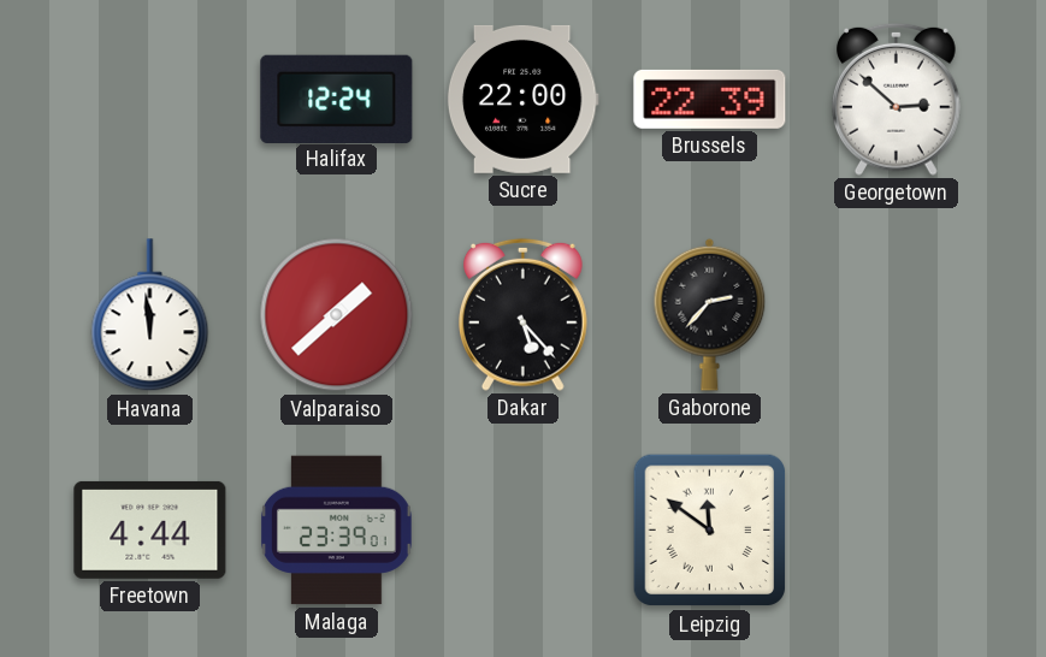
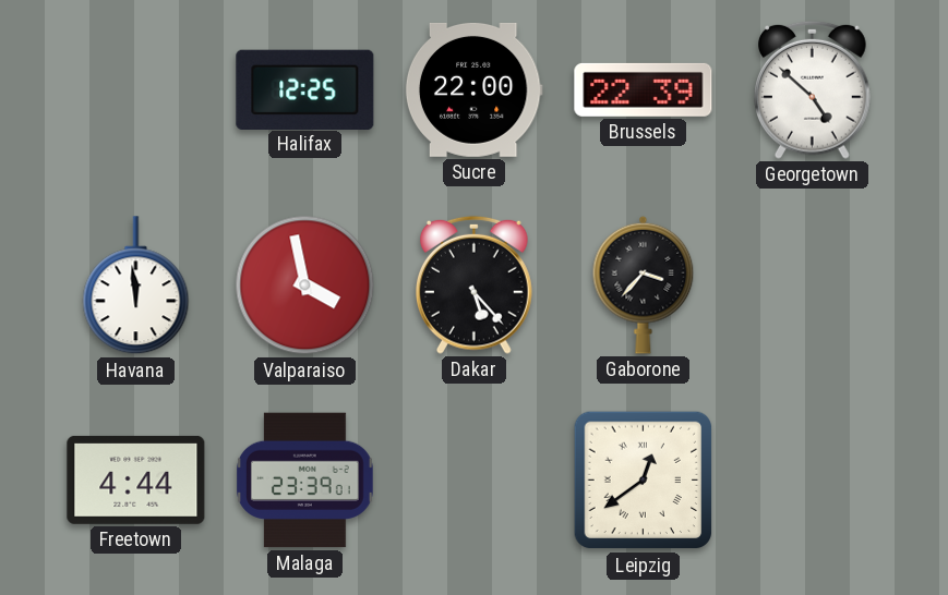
Halifax: 12:24 -> 12:25 (305, 89)
Georgetown: 2:52 -> 4:52 (813, 89)
Valparaiso: 1:38 -> 3:58 (305, 286)
Gaborone: 2:37 -> 3:37 (644, 284)
Leipzig: 11:51 -> 12:39 (644, 481)
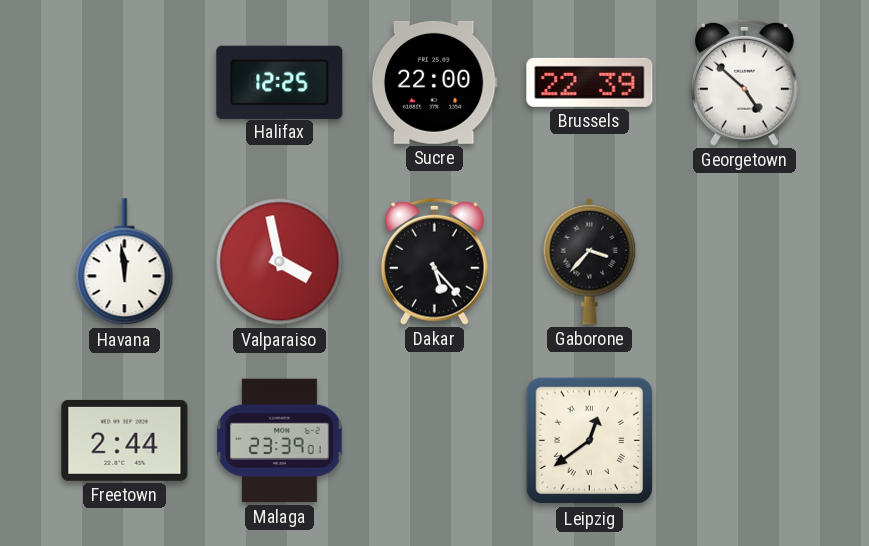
Freetown: 4:44 -> 2:44 (125, 440)
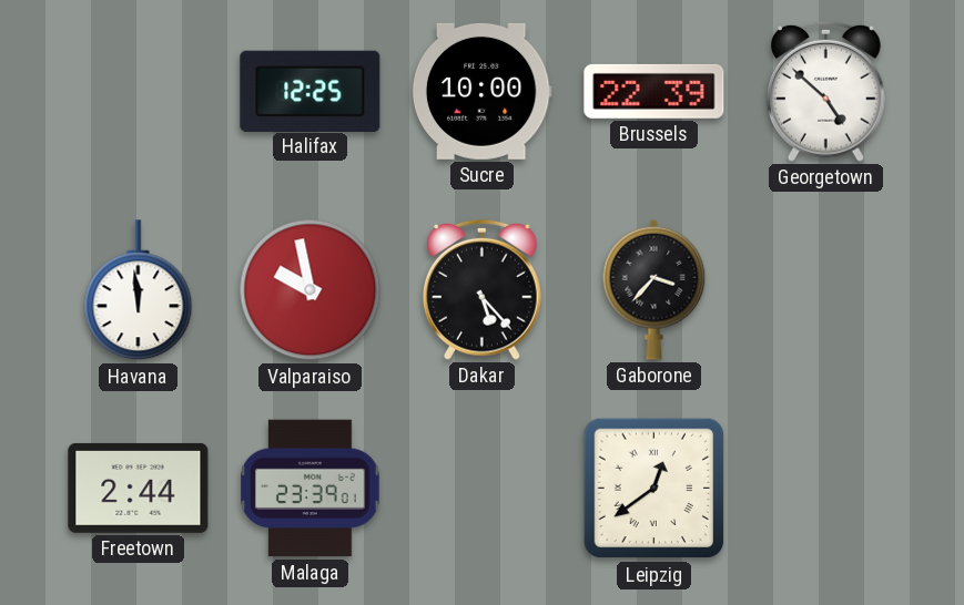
Sucre: 22:00 -> 10:00 (481, 91)
Valparaiso: 3:58 -> 9:58 (311, 290)
